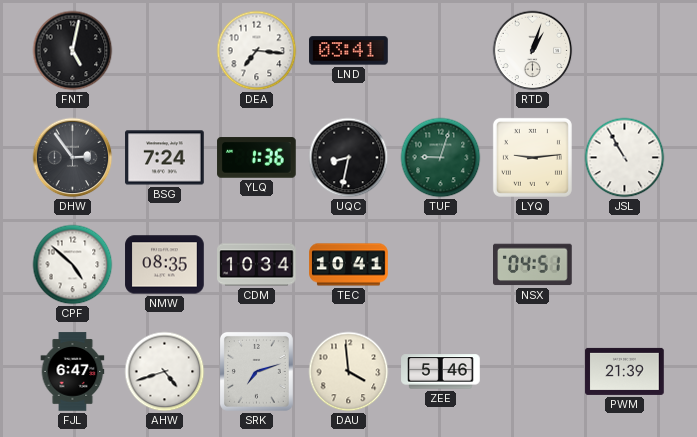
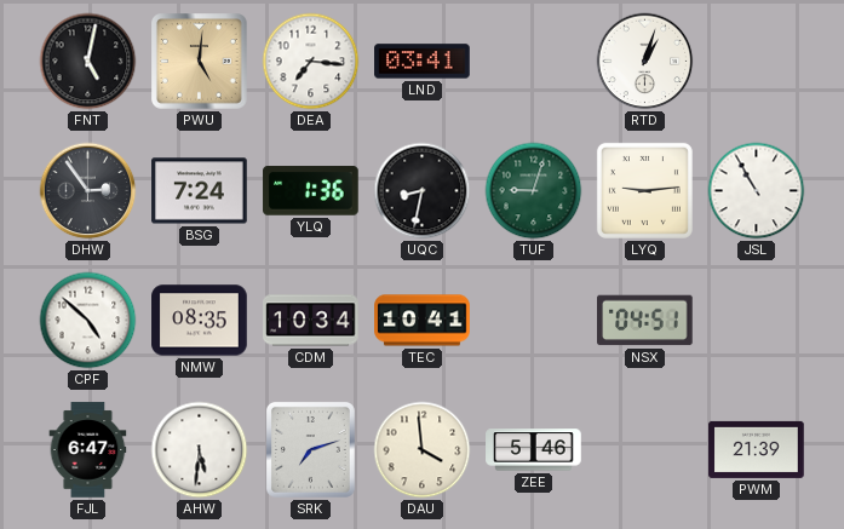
PWU: none -> 5:01 (200, 62)
AHW: 4:42 -> 5:31 (200, 450)
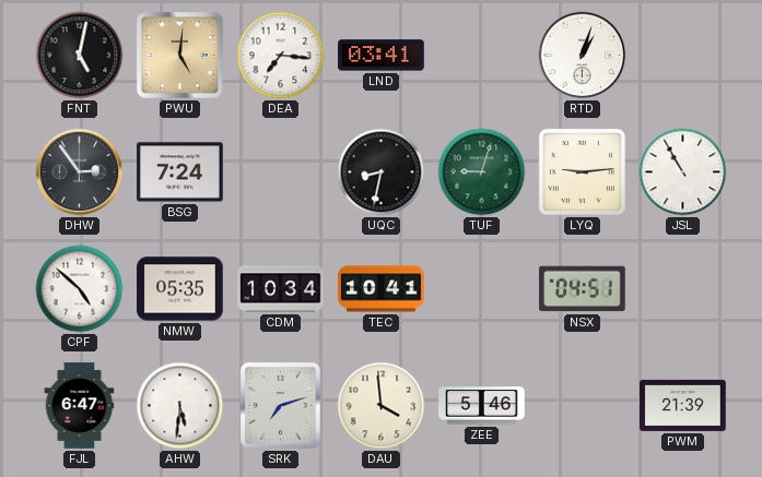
YLQ: 1:36 -> none (311, 191)
NMW: 08:35 -> 05:35 (180, 289)
